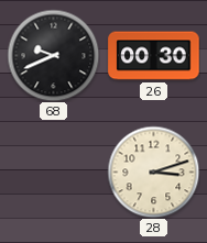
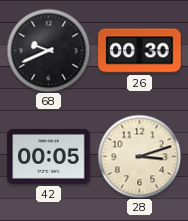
42: none -> 00:05 (49, 156)
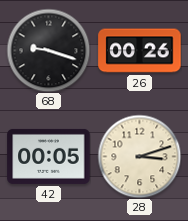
68: 9:41 -> 9:18 (48, 50)
26: 00:30 -> 00:26 (140, 51)
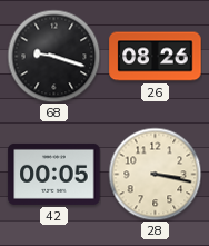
26: 00:26 -> 08:26 (156, 57)
28: 3:12 -> 3:17 (155, 174)
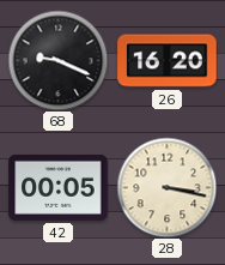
68: 9:18 -> 9:19 (57, 60)
26: 08:26 -> 16:20 (168, 61)
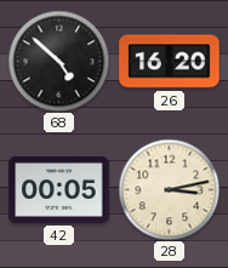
68: 9:19 -> 4:52 (58, 61)
28: 3:17 -> 3:13 (169, 189)
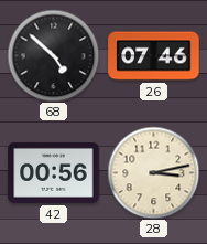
26: 16:20 -> 07:46 (154, 56)
42: 00:05 -> 00:56 (54, 172)
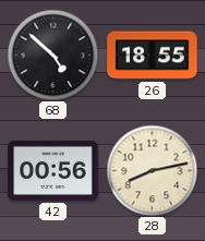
26: 07:46 -> 18:55 (153, 56)
28: 3:13 -> 8:13 (152, 170)
